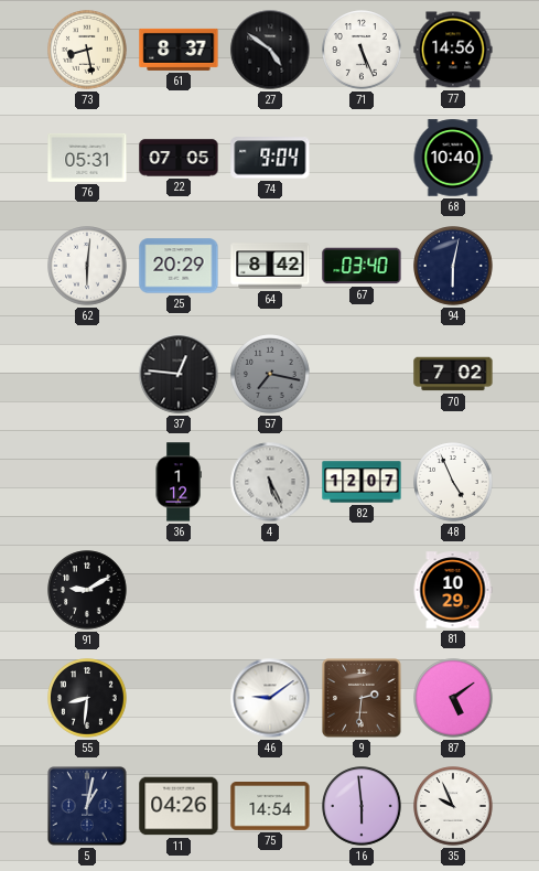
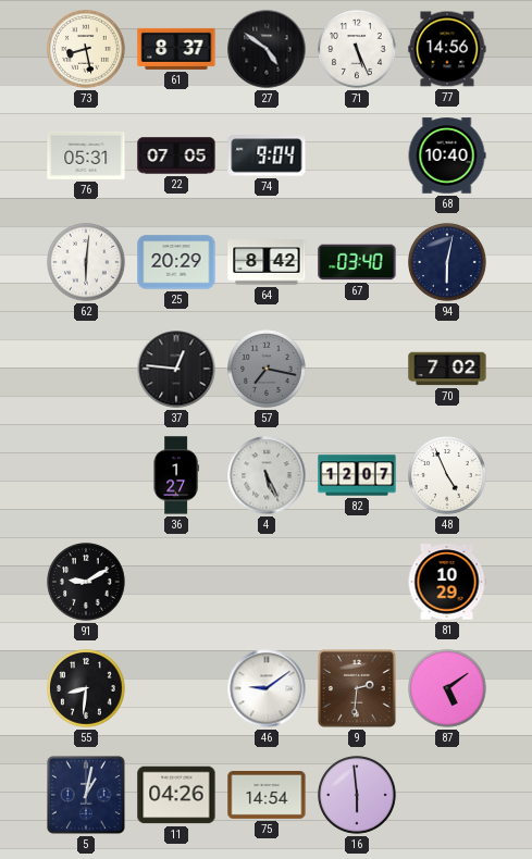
36: 1:12 -> 1:27 (176, 475)
35: 9:56 -> none (453, 806)
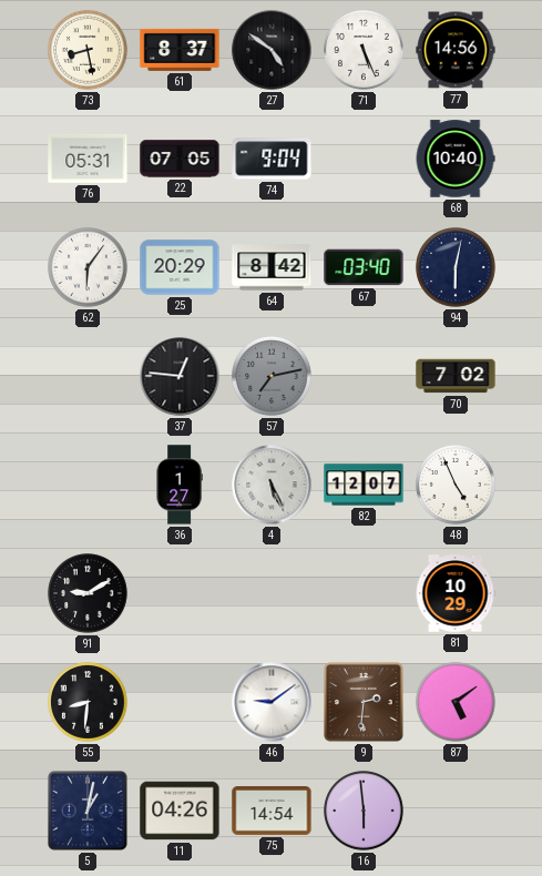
62: 6:01 -> 6:06 (88, 267)
57: 7:17 -> 7:13 (272, 376)
